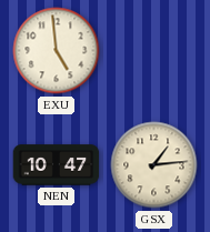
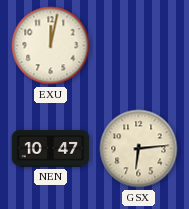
EXU: 4:59 -> 12:02 (51, 46)
GSX: 1:14 -> 6:14 (139, 149)
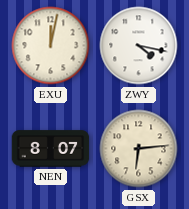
ZWY: none -> 4:17 (139, 46)
NEN: 10:47 -> 8:07 (51, 149)
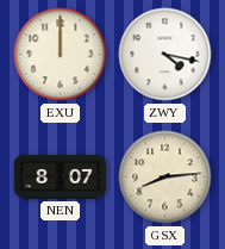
EXU: 12:02 -> 12:00 (61, 55)
GSX: 6:14 -> 8:14 (165, 178)
